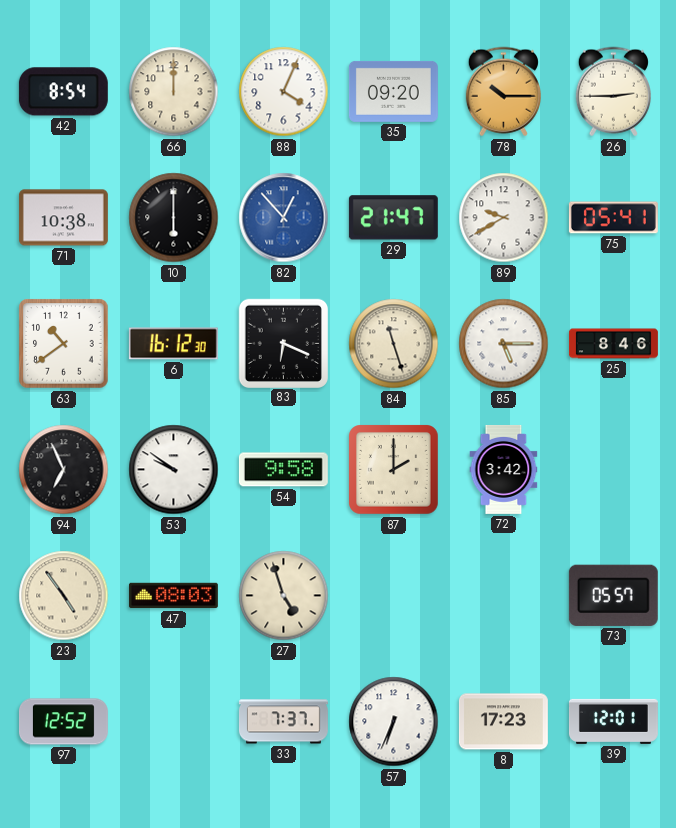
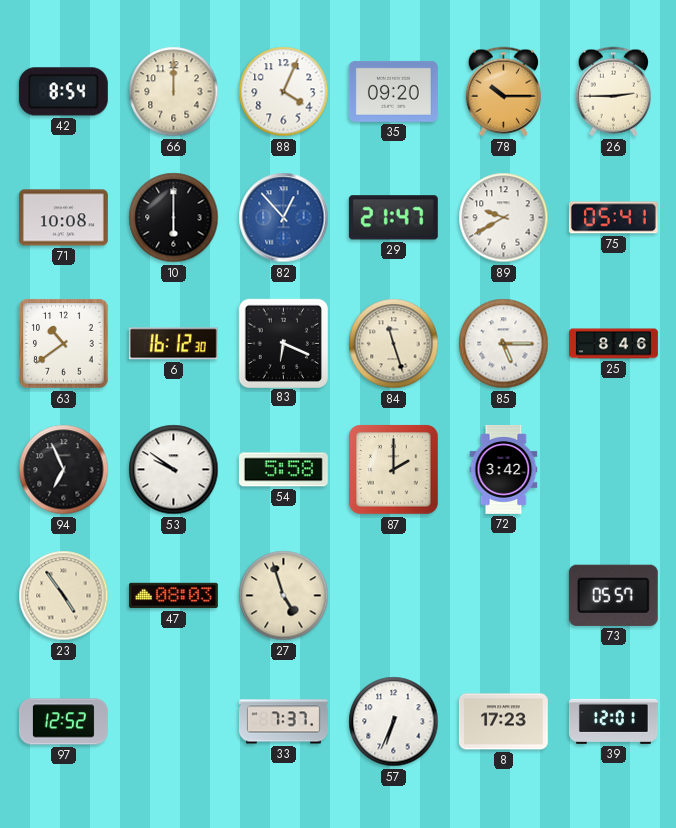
71: 10:38 -> 10:08 (63, 218)
54: 9:58 -> 5:58 (283, 470)
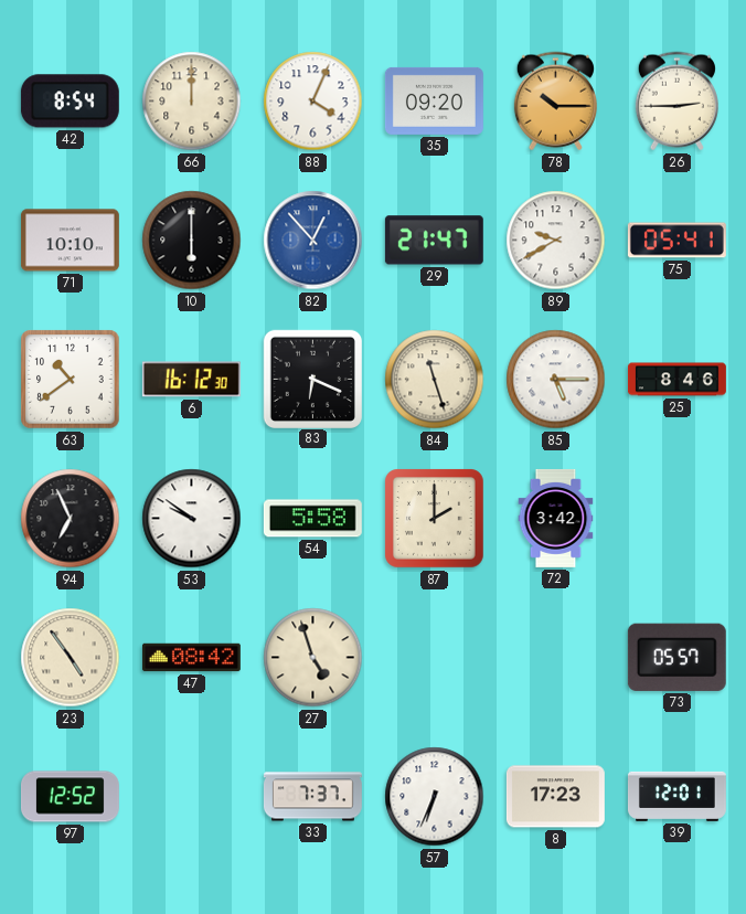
71: 10:08 -> 10:10 (70, 241)
47: 08:03 -> 08:42 (191, 658)
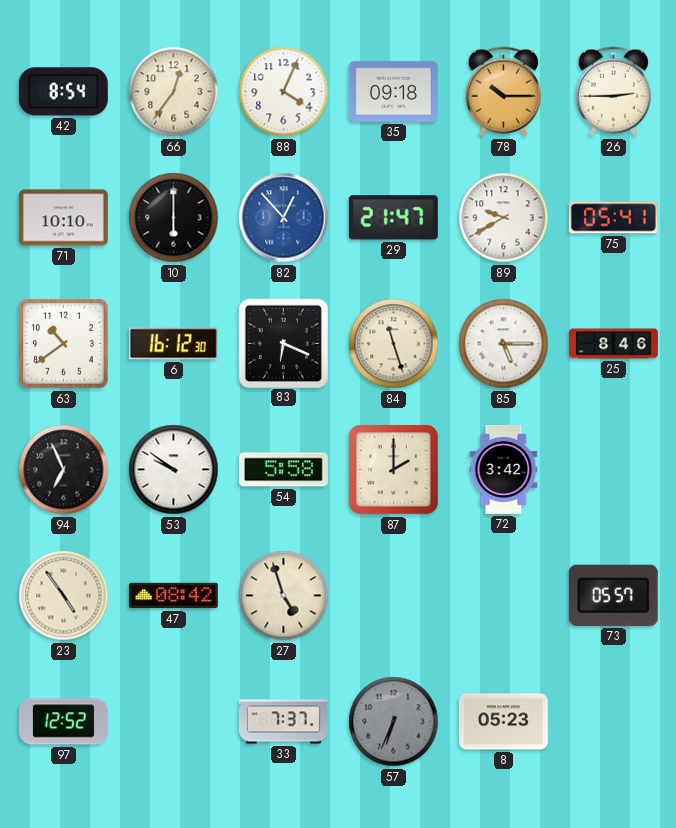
66: 12:00 -> 12:36 (174, 92)
35: 09:20 -> 09:18 (393, 91)
57 dial: white -> grey (394, 722)
8: 17:23 -> 05:23 (503, 722)
39: 12:01 -> none (676, 796)
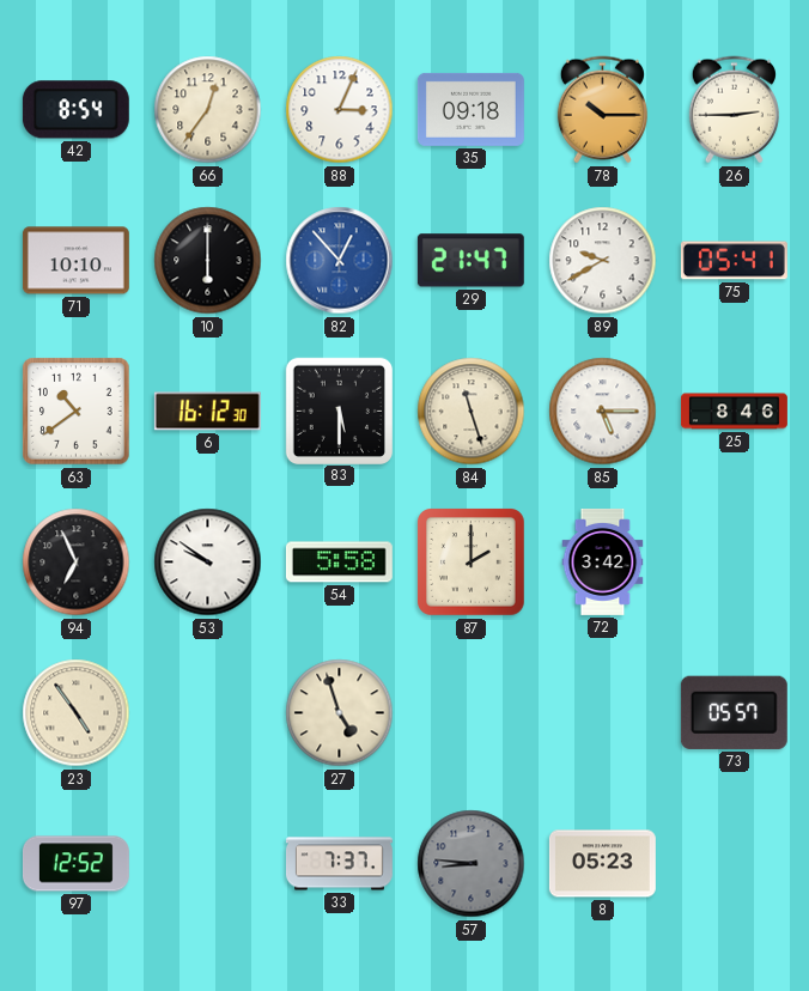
88: 4:04 -> 3:04 (340, 110)
83: 6:19 -> 5:30 (339, 411)
47: 08:42 -> none (173, 596)
57: 6:34 -> 8:46 (472, 864)
